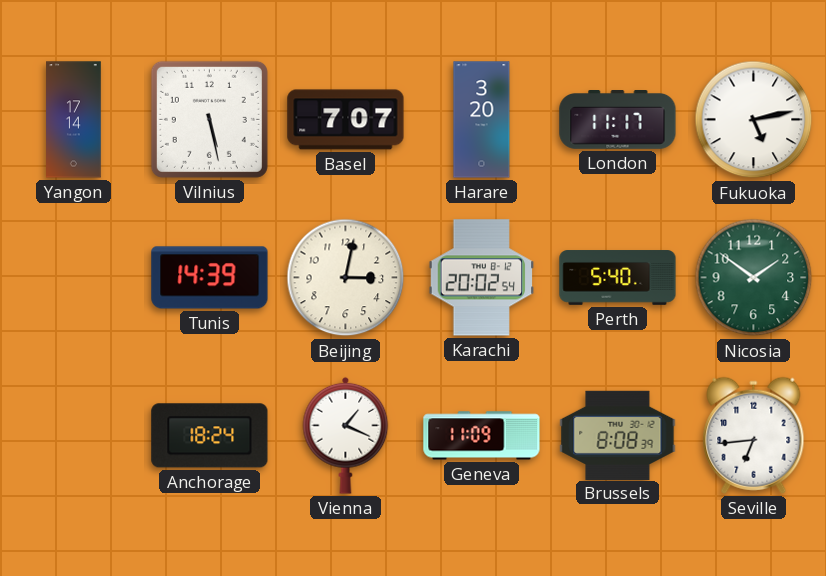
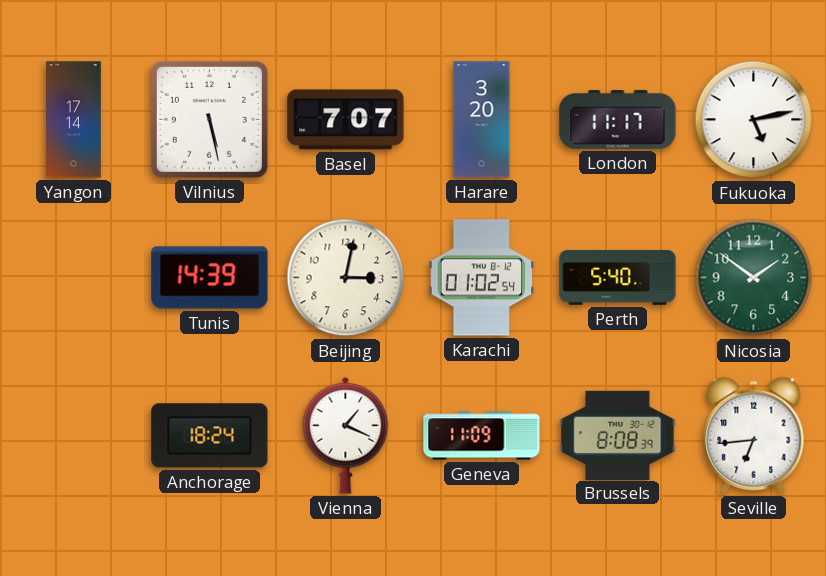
Karachi: 20:02 -> 01:02 (482, 278)
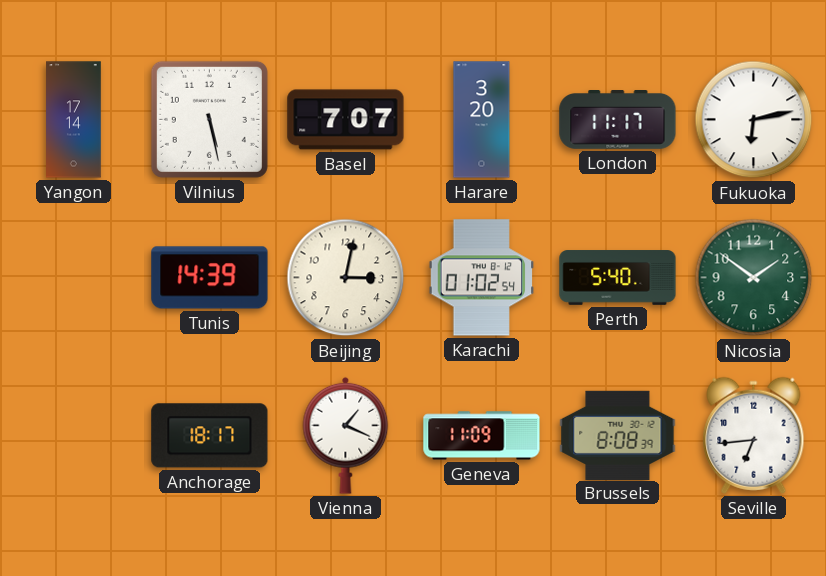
Fukuoka: 5:13 -> 6:13 (754, 120)
Anchorage: 18:24 -> 18:17 (210, 436)
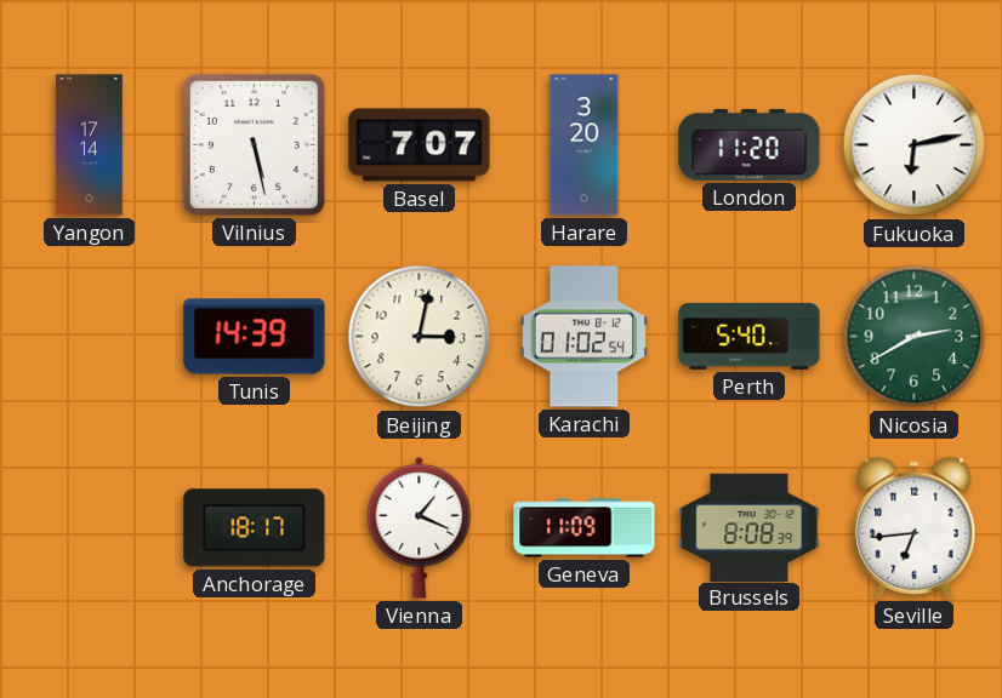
London: 11:17 -> 11:20 (750, 145)
Nicosia: 1:51 -> 2:40 (915, 337)
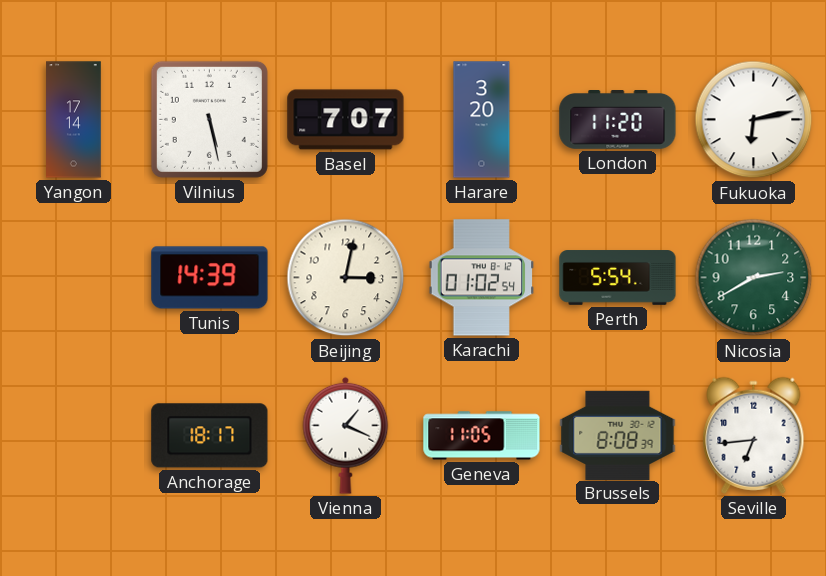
Perth: 5:40 -> 5:54 (618, 278)
Geneva: 11:09 -> 11:05 (482, 436)
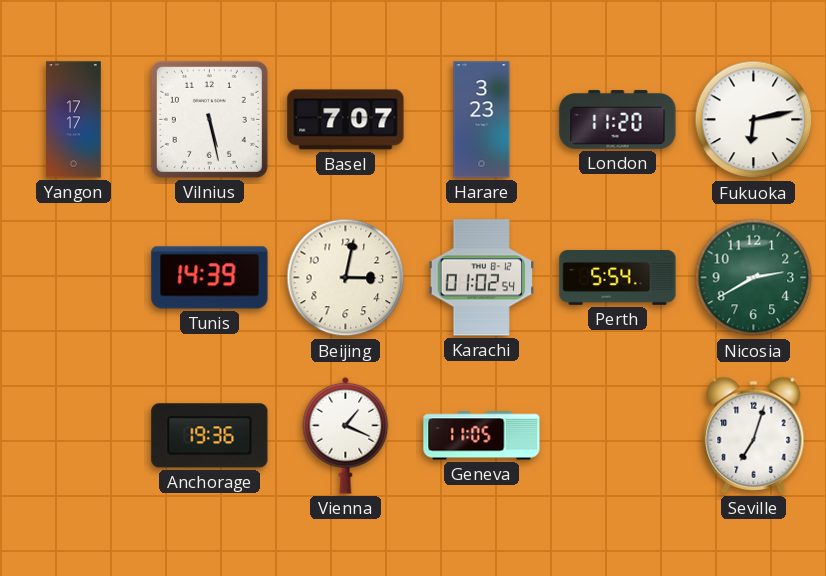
Yangon: 17:14 -> 17:17 (74, 120)
Harare: 3:20 -> 3:23 (482, 120)
Anchorage: 18:17 -> 19:36 (210, 436)
Brussels: 8:08 -> none (618, 435)
Seville: 6:44 -> 7:03 (754, 435)
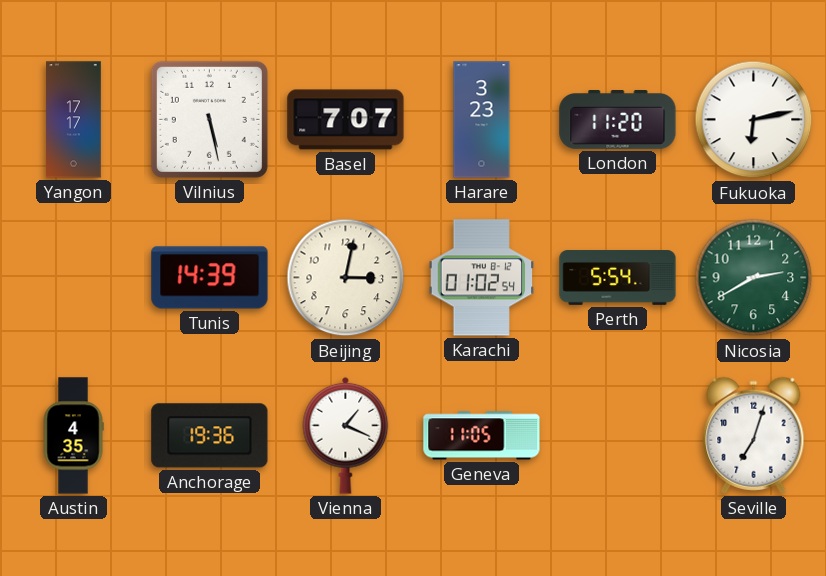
Austin: none -> 4:35 (73, 436)
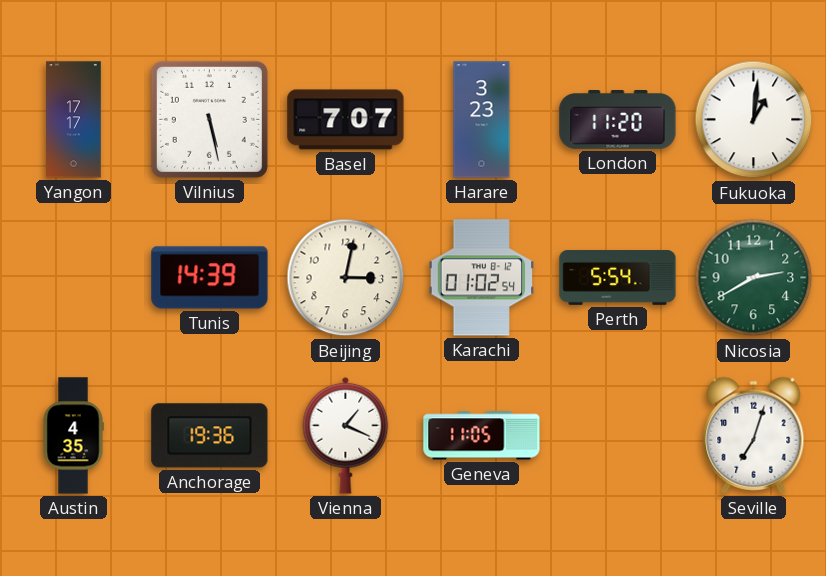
Fukuoka: 6:13 -> 1:01 (754, 120)
